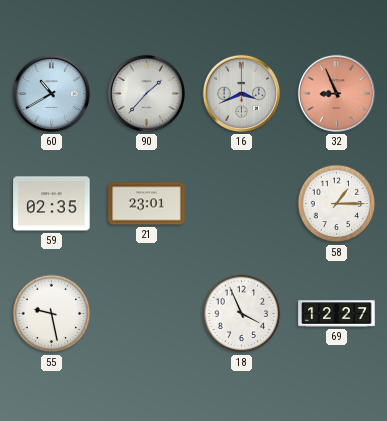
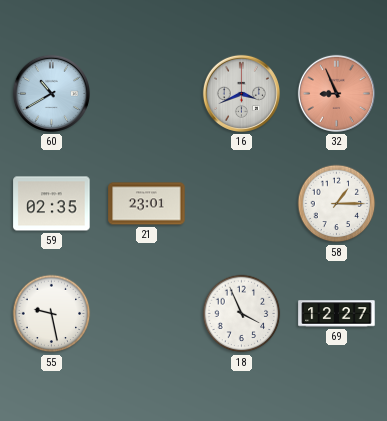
90: 1:37 -> none (146, 93)
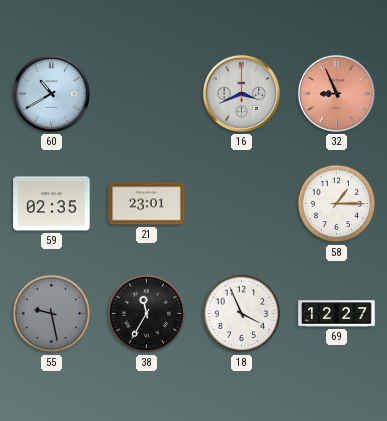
55 dial: white -> grey (52, 314)
38: none -> 11:35 (147, 314)
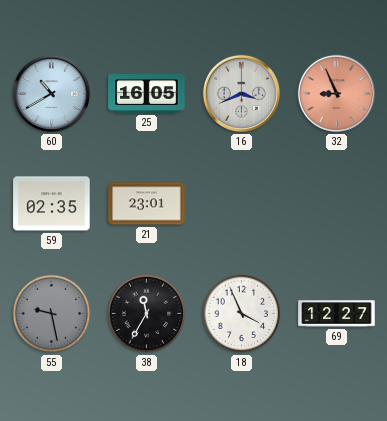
25: none -> 16:05 (147, 94)
58: 1:15 -> none (337, 204)
